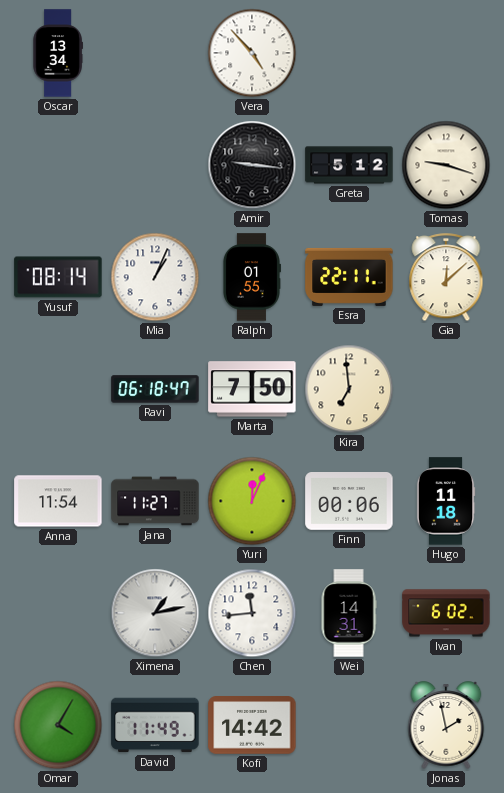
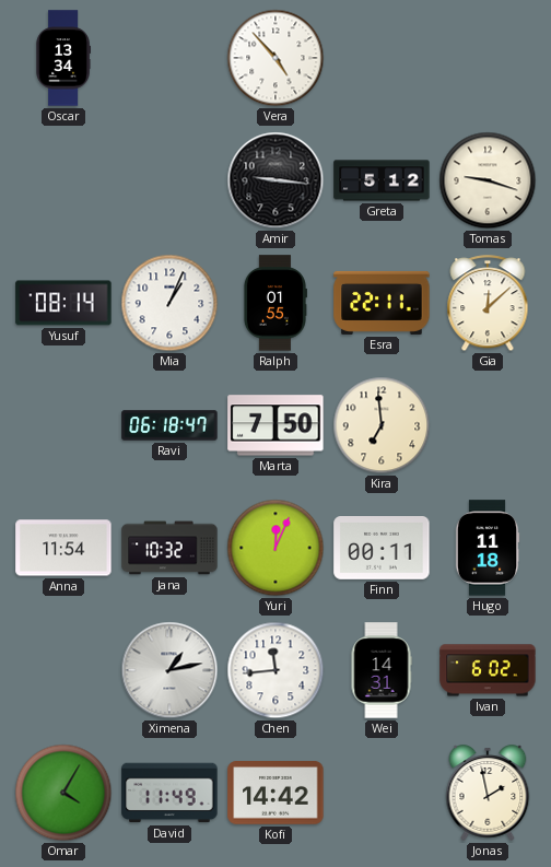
Jana: 11:27 -> 10:32 (169, 548)
Finn: 00:06 -> 00:11 (382, 549)
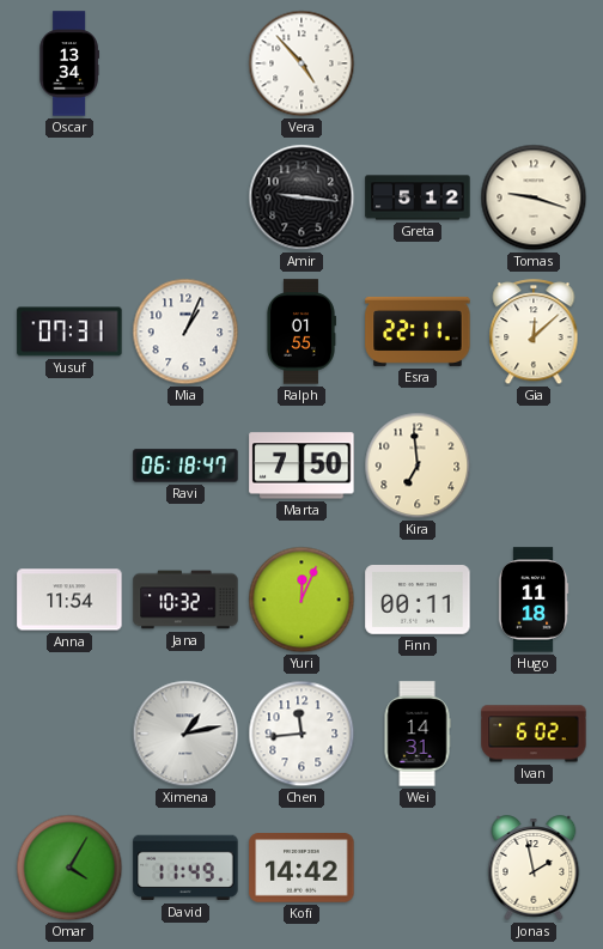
Yusuf: 08:14 -> 07:31 (69, 331)
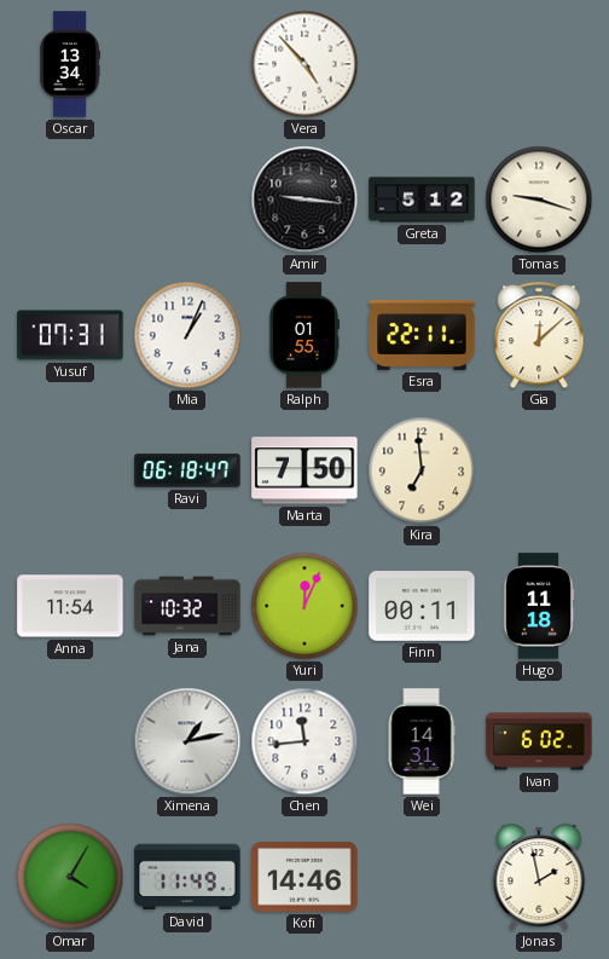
Kofi: 14:42 -> 14:46 (304, 878)
